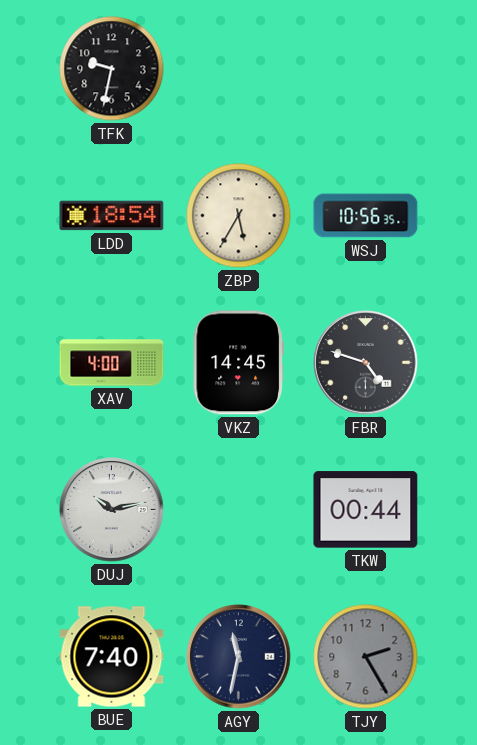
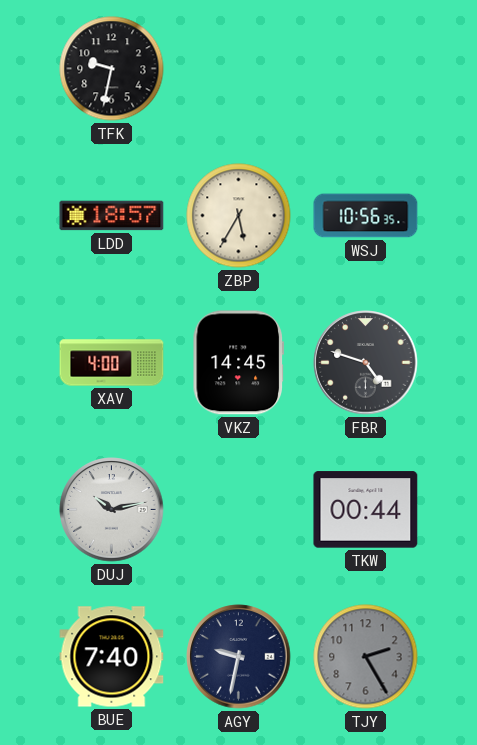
LDD: 18:54 -> 18:57 (112, 216)
AGY: 11:32 -> 9:32 (239, 657)
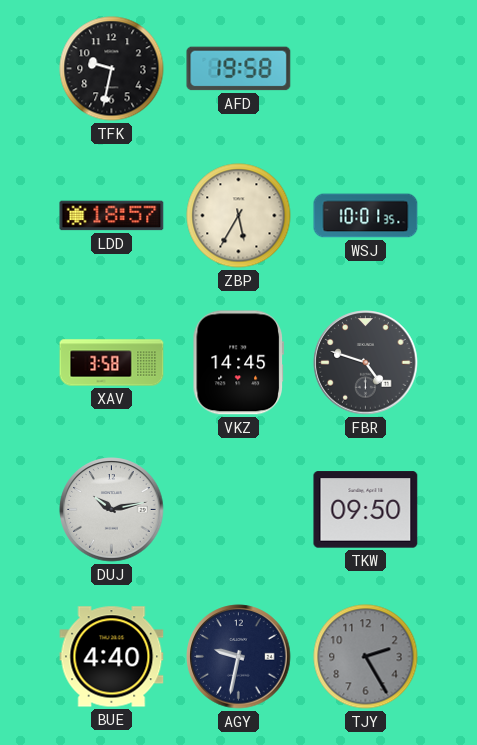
AFD: none -> 19:58 (239, 69)
WSJ: 10:56 -> 10:01 (366, 216)
XAV: 4:00 -> 3:58 (112, 363)
TKW: 00:44 -> 09:50 (366, 510)
BUE: 7:40 -> 4:40 (112, 657)
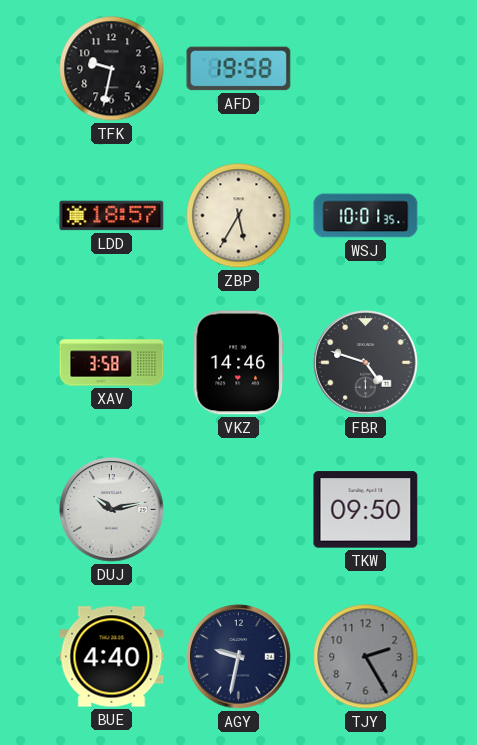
VKZ: 14:45 -> 14:46 (238, 363)
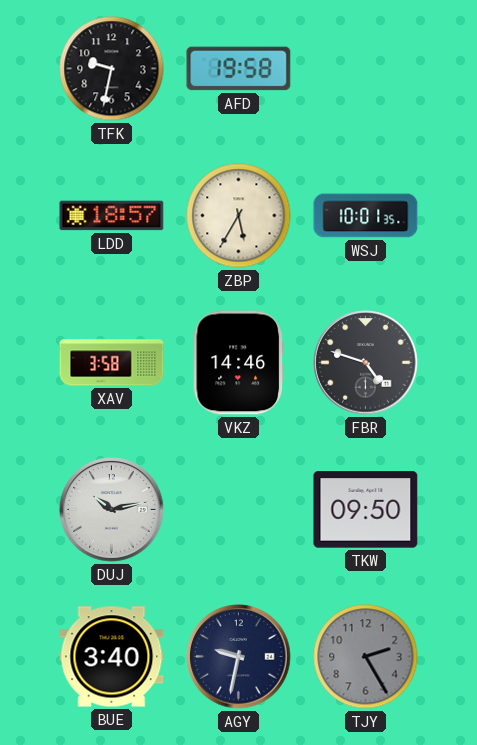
BUE: 4:40 -> 3:40 (112, 657)
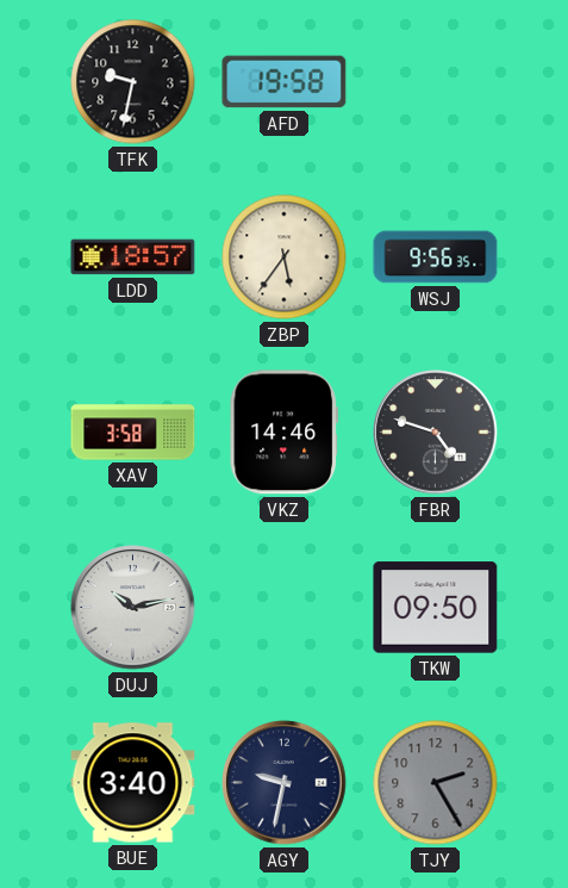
ZBP: 5:35 -> 5:36 (285, 257)
WSJ: 10:01 -> 9:56 (436, 257)
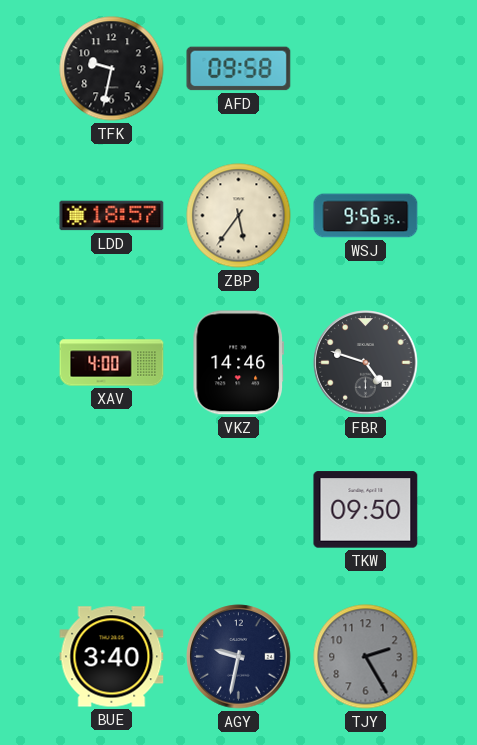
AFD: 19:58 -> 09:58 (239, 69)
XAV: 3:58 -> 4:00 (112, 363)
DUJ: 10:13 -> none (133, 608)
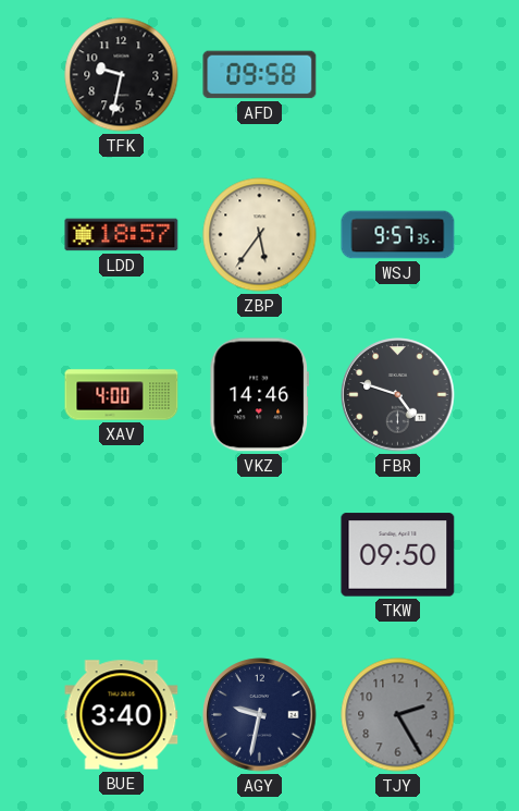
WSJ: 9:56 -> 9:57 (398, 235)
